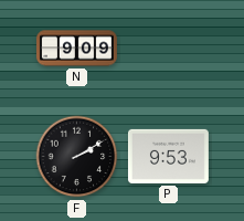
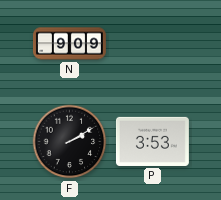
P: 9:53 -> 3:53 (152, 141)
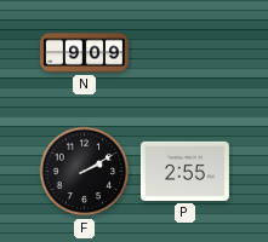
P: 3:53 -> 2:55 (184, 171)
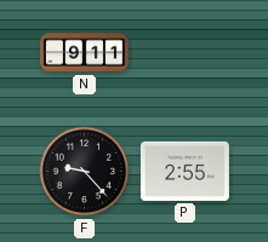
N: 9:09 -> 9:11 (84, 53)
F: 2:10 -> 9:23 (85, 172)
